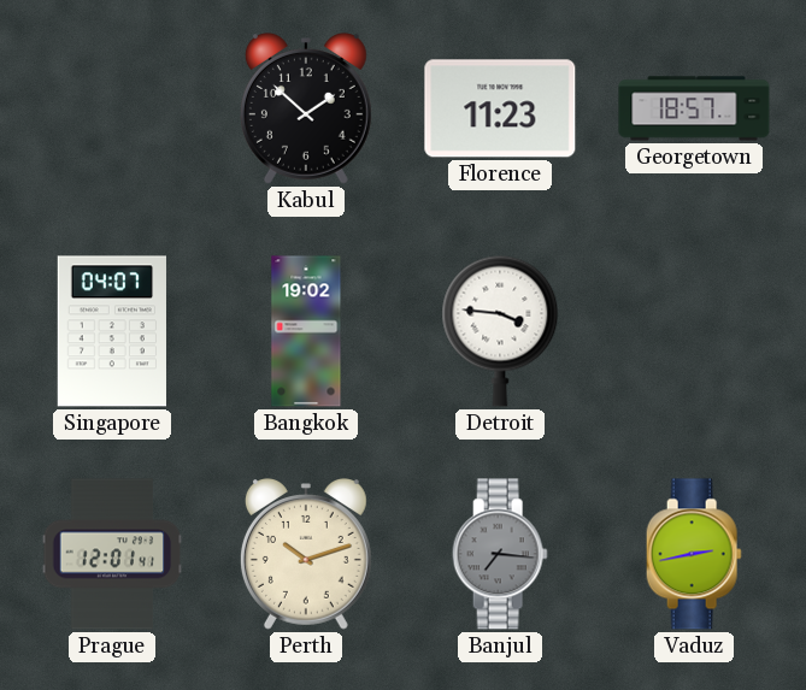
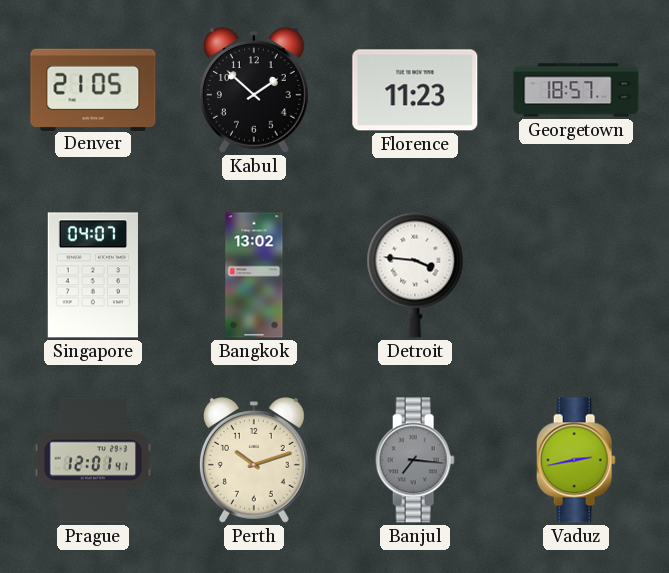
Denver: none -> 21:05 (93, 89)
Bangkok: 19:02 -> 13:02 (254, 275)
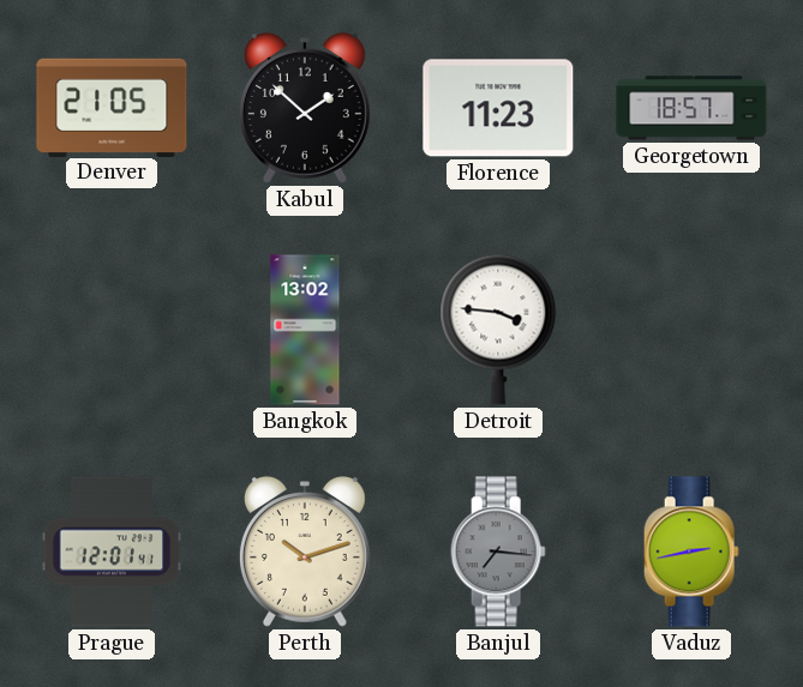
Singapore: 04:07 -> none (93, 275)
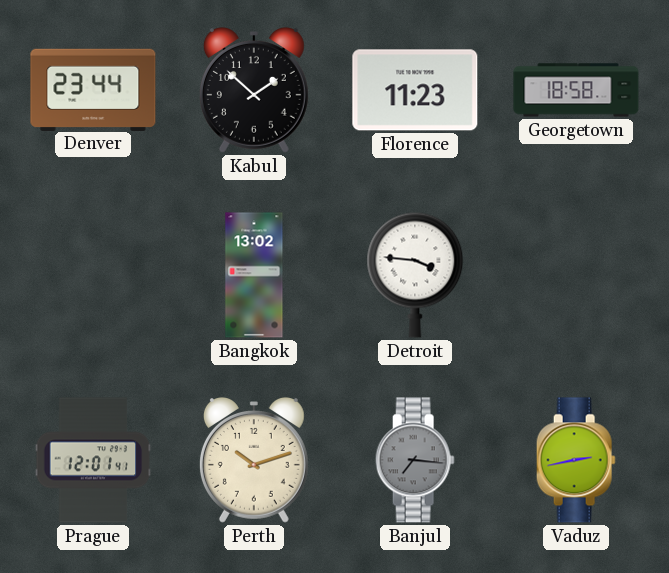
Denver: 21:05 -> 23:44 (93, 89)
Georgetown: 18:57 -> 18:58 (576, 90)
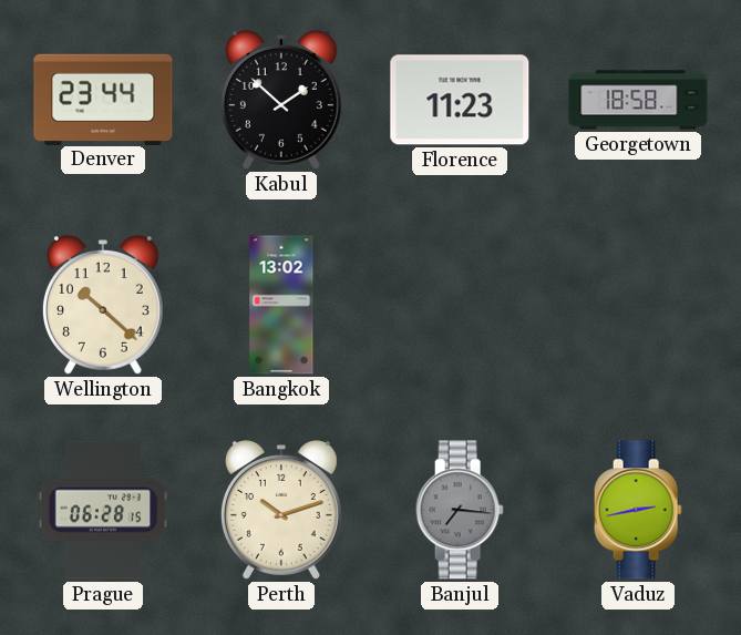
Wellington: none -> 10:22 (103, 306)
Detroit: 3:46 -> none (415, 275)
Prague: 12:01 -> 06:28 (103, 510)
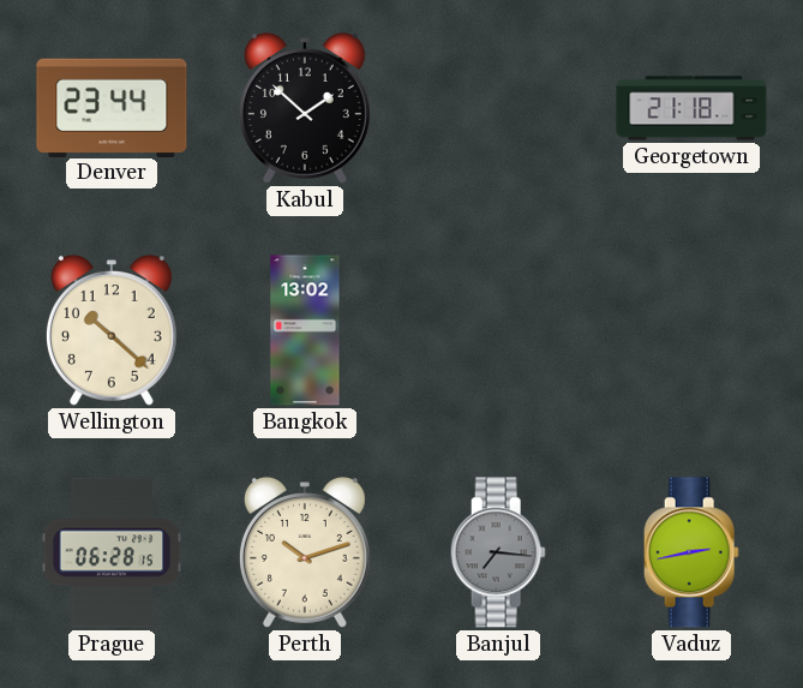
Florence: 11:23 -> none (460, 100)
Georgetown: 18:58 -> 21:18 (691, 108)
